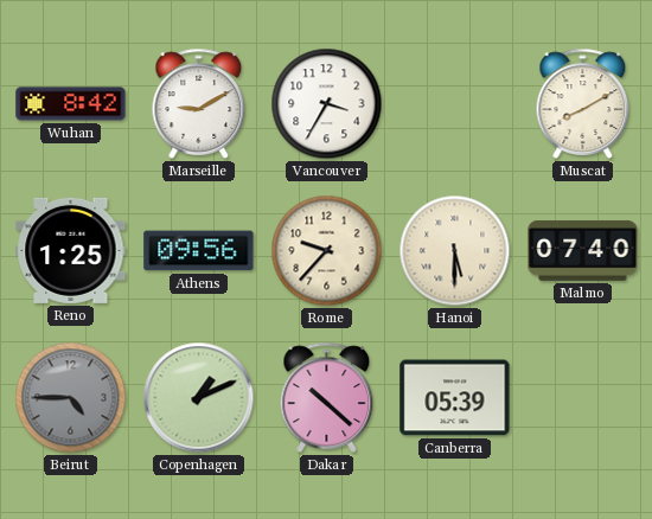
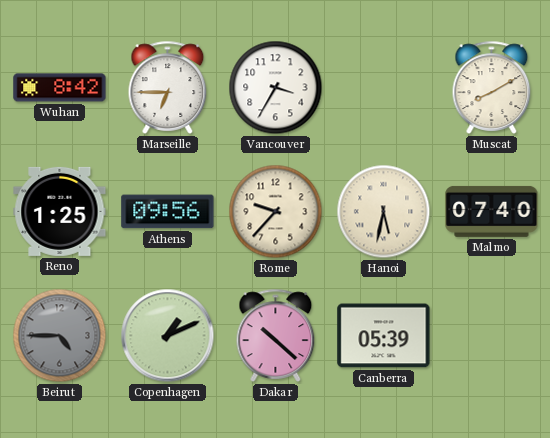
Marseille: 9:10 -> 6:45 (168, 87)
Hanoi: 5:30 -> 5:32 (384, 212)
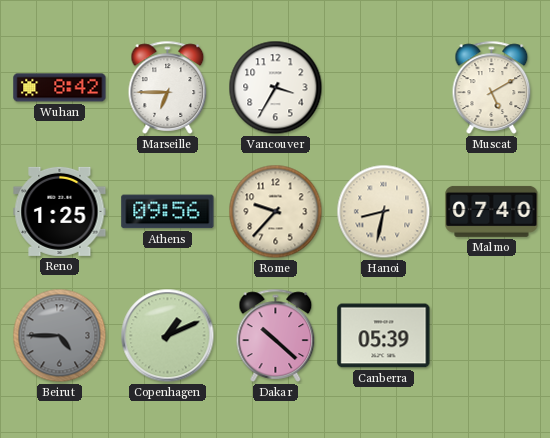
Muscat: 8:10 -> 5:10 (492, 87)
Hanoi: 5:32 -> 8:32 (384, 212)
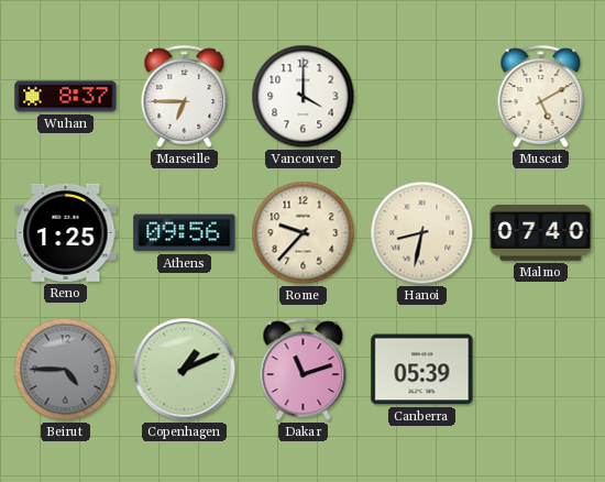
Wuhan: 8:42 -> 8:37 (66, 97)
Vancouver: 3:35 -> 4:00 (304, 97)
Dakar: 10:22 -> 11:12 (304, 369)
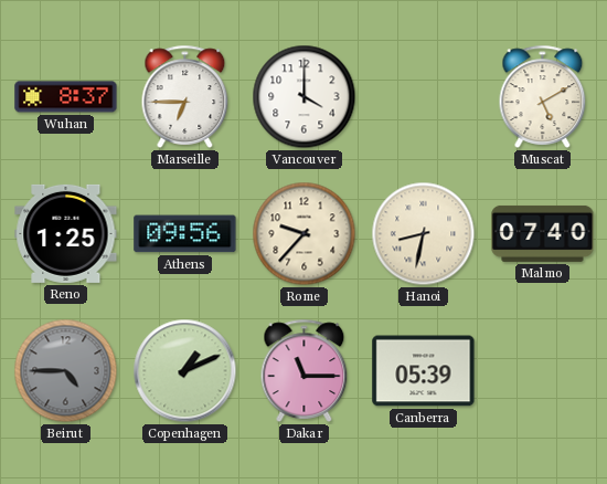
Dakar: 11:12 -> 11:15 (305, 370)
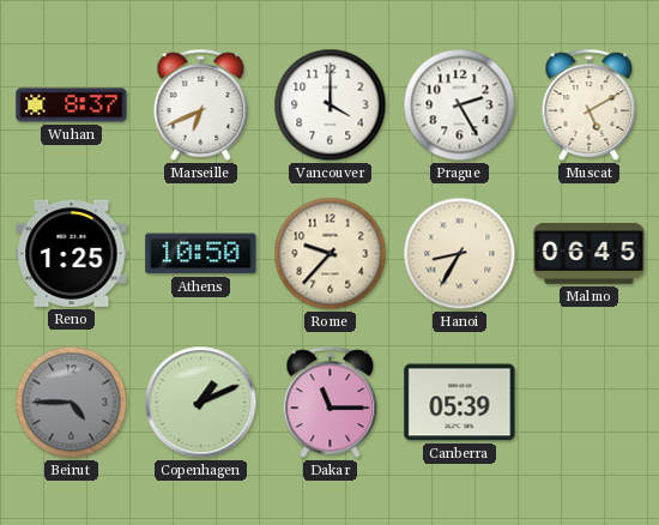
Marseille: 6:45 -> 6:41 (201, 104)
Prague: none -> 2:25 (460, 105)
Athens: 09:56 -> 10:50 (201, 254)
Hanoi: 8:32 -> 8:35 (460, 254)
Malmo: 07:40 -> 06:45 (590, 253)
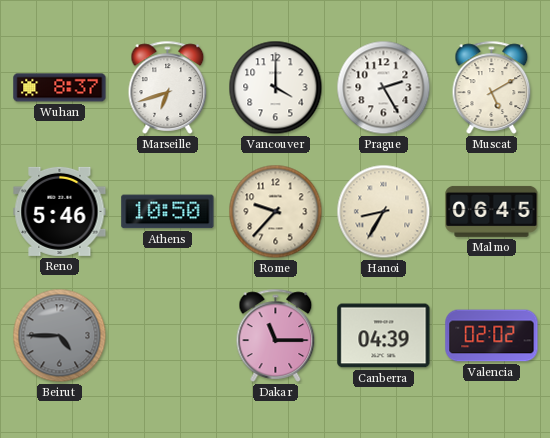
Marseille: 6:41 -> 6:42 (168, 87)
Reno: 1:25 -> 5:46 (60, 211)
Copenhagen: 1:11 -> none (201, 403)
Canberra: 05:39 -> 04:39 (384, 336)
Valencia: none -> 02:02 (492, 336)
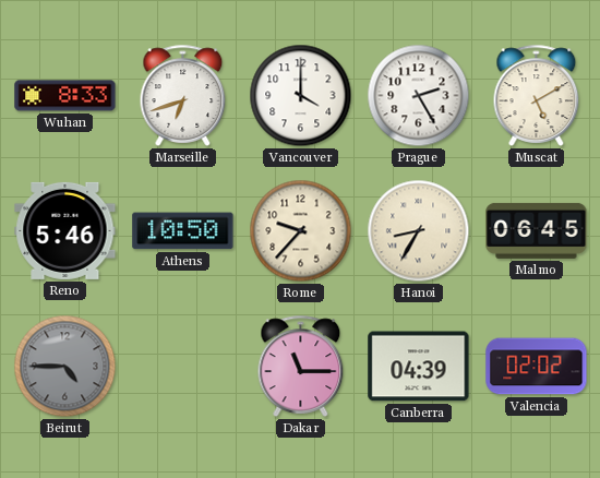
Wuhan: 8:37 -> 8:33 (65, 96)
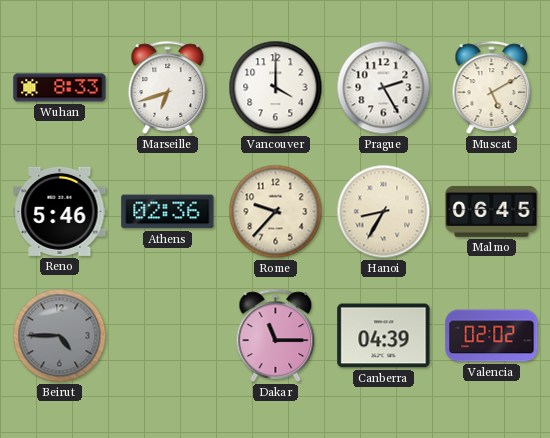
Athens: 10:50 -> 02:36 (168, 212)
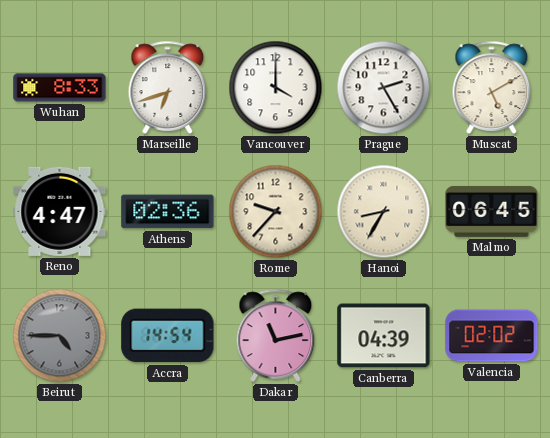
Reno: 5:46 -> 4:47 (60, 211)
Accra: none -> 14:54 (168, 336)
Dakar: 11:15 -> 11:13 (276, 335)
